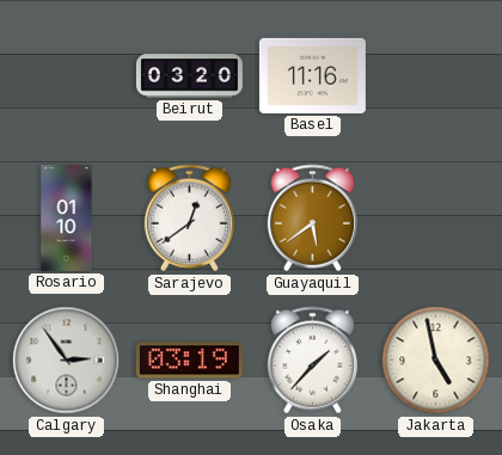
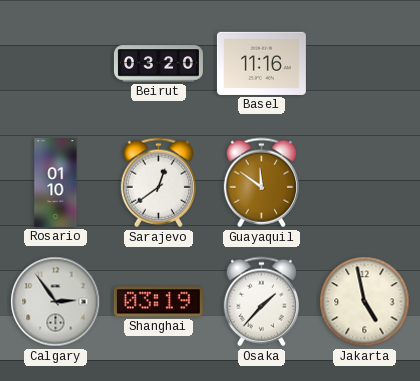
Guayaquil: 5:39 -> 11:51 (261, 183)
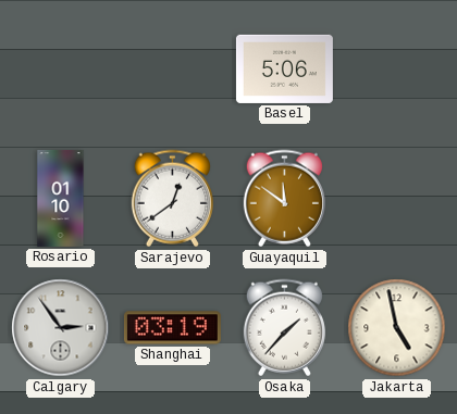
Beirut: 03:20 -> none (158, 64)
Basel: 11:16 -> 5:06 (284, 68)
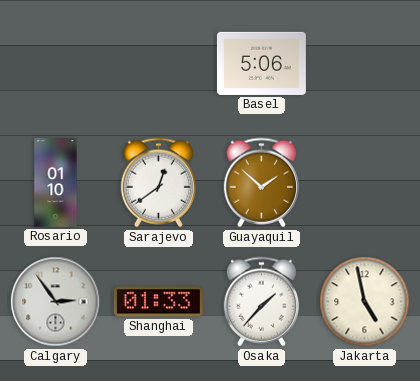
Guayaquil: 11:51 -> 1:52 (261, 183)
Shanghai: 03:19 -> 01:33 (158, 302)
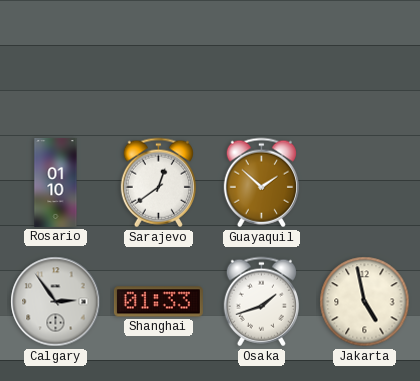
Basel: 5:06 -> none (261, 63)
Osaka: 1:37 -> 1:42 (261, 302)
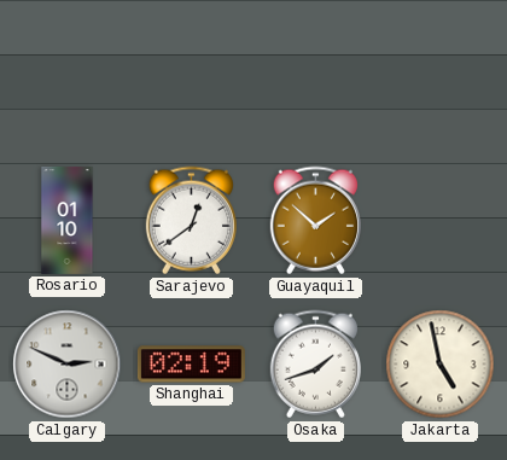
Calgary: 2:54 -> 2:49 (68, 365)
Shanghai: 01:33 -> 02:19 (191, 365)
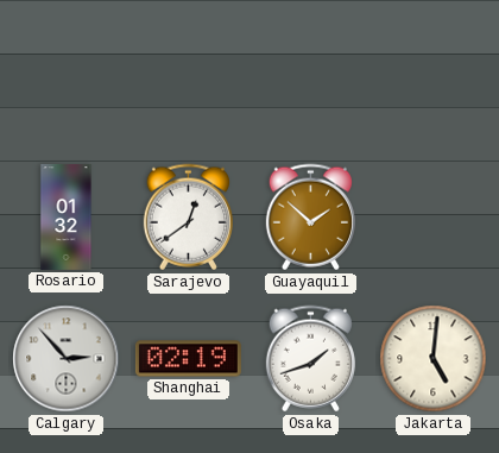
Rosario: 01:10 -> 01:32 (67, 216)
Calgary: 2:49 -> 2:53 (67, 359)
Jakarta: 4:58 -> 5:01 (434, 359)
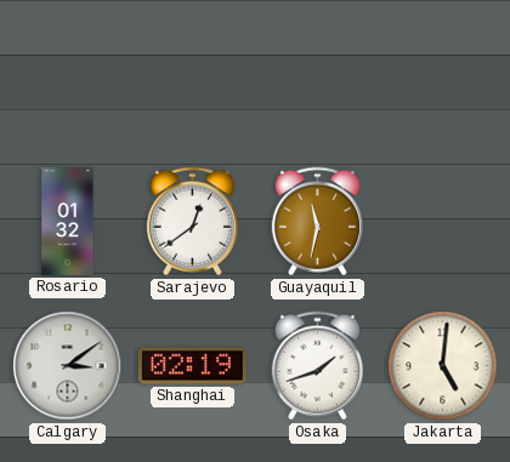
Guayaquil: 1:52 -> 11:32 (317, 222)
Calgary: 2:53 -> 3:09 (68, 366)
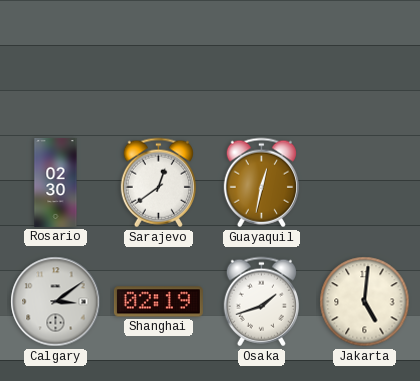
Rosario: 01:32 -> 02:30 (56, 182)
Guayaquil: 11:32 -> 12:32 (261, 183)
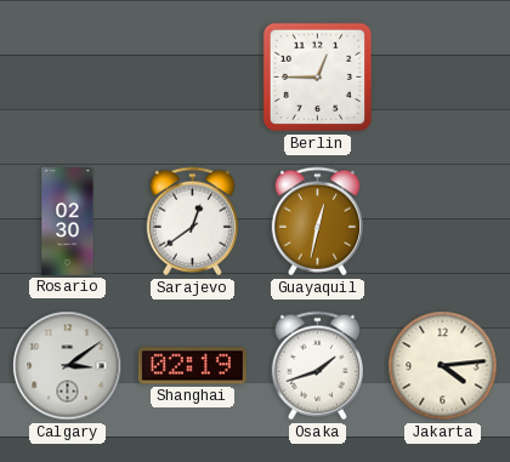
Berlin: none -> 12:45 (318, 78)
Jakarta: 5:01 -> 4:14 (443, 366)
